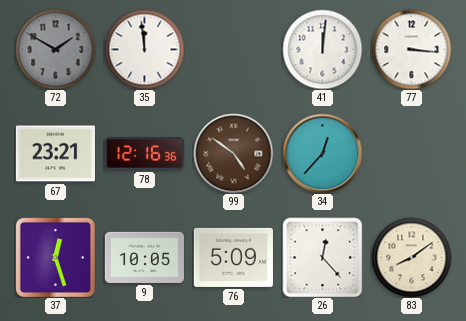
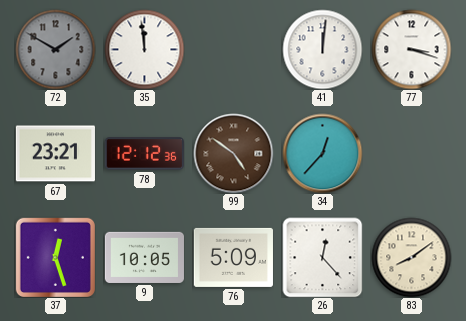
77: 3:16 -> 3:18 (411, 49)
78: 12:16 -> 12:12 (144, 154)
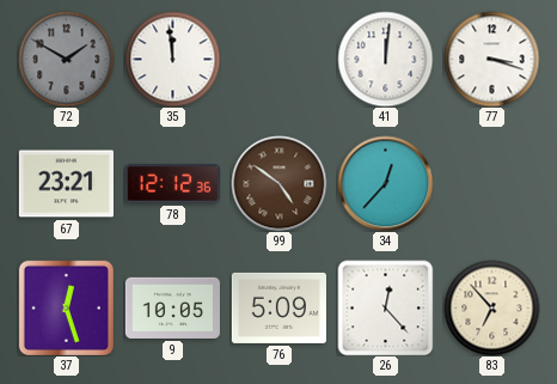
83: 8:09 -> 6:53 (491, 307)
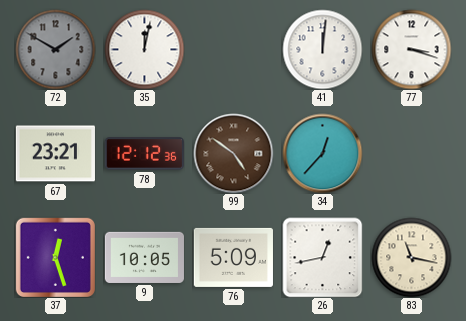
35: 11:59 -> 12:02 (144, 49)
26: 12:23 -> 12:43 (322, 257)
83: 6:53 -> 11:17 (411, 257)
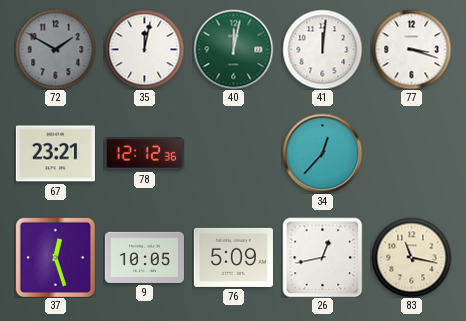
40: none -> 12:02 (233, 49)
99: 4:51 -> none (233, 153)
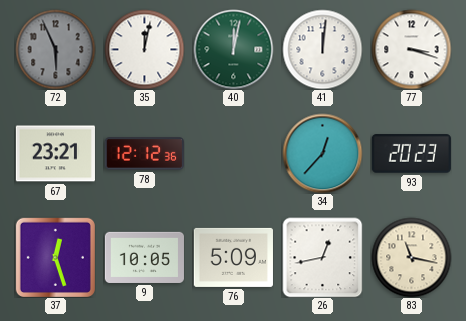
72: 1:50 -> 5:56 (55, 49)
93: none -> 20:23 (411, 154)
